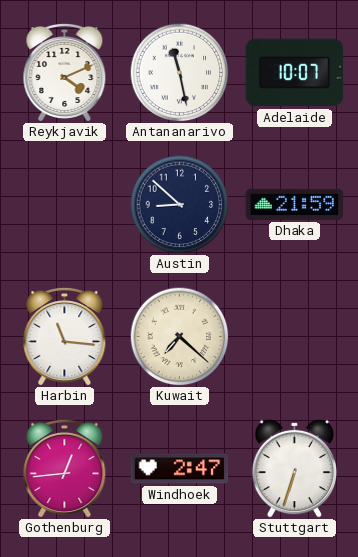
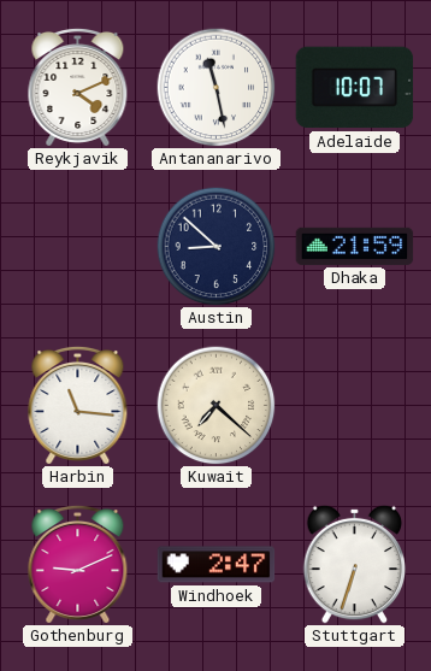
Gothenburg: 12:44 -> 9:11 (78, 564)
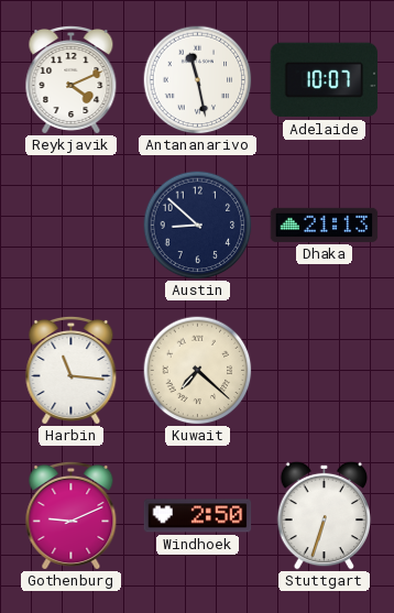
Dhaka: 21:59 -> 21:13 (325, 225)
Windhoek: 2:47 -> 2:50 (198, 516)
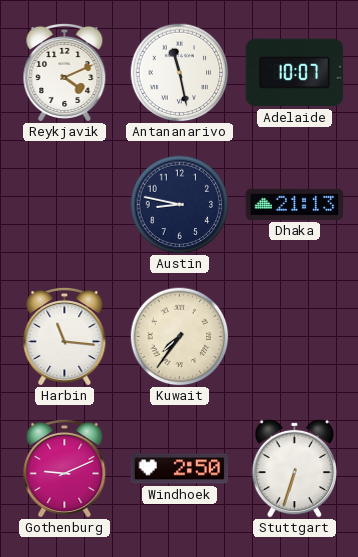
Austin: 8:52 -> 8:47 (180, 205)
Kuwait: 7:22 -> 7:36 (180, 337)
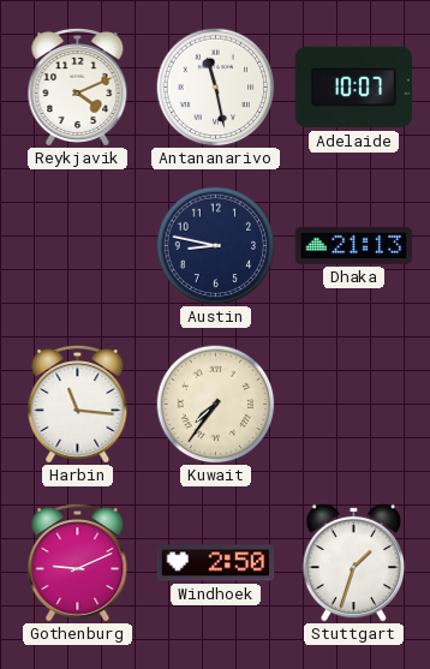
Stuttgart: 6:33 -> 1:33 (354, 562)
